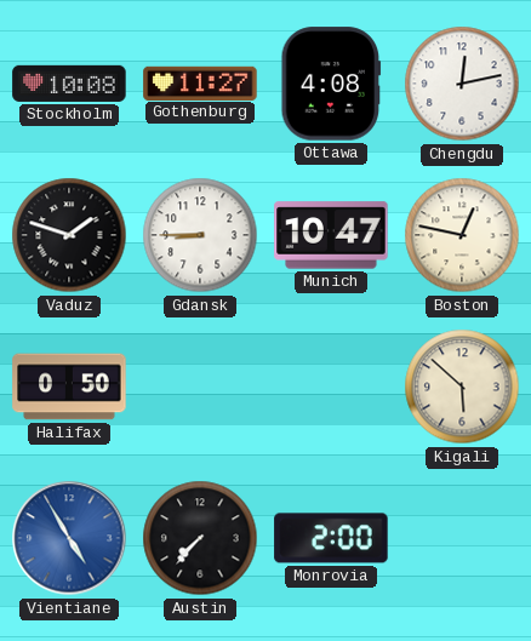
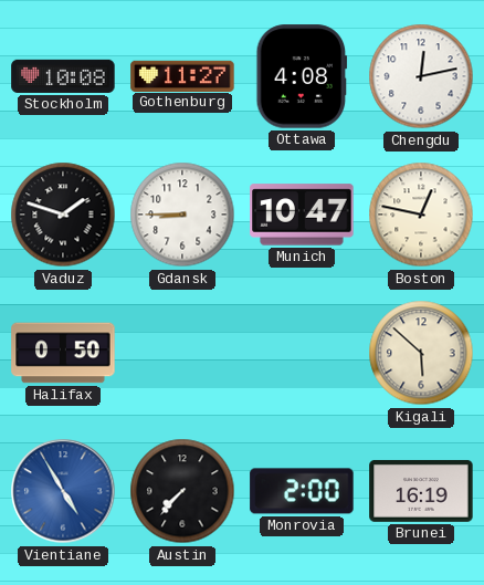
Brunei: none -> 16:19 (421, 491)
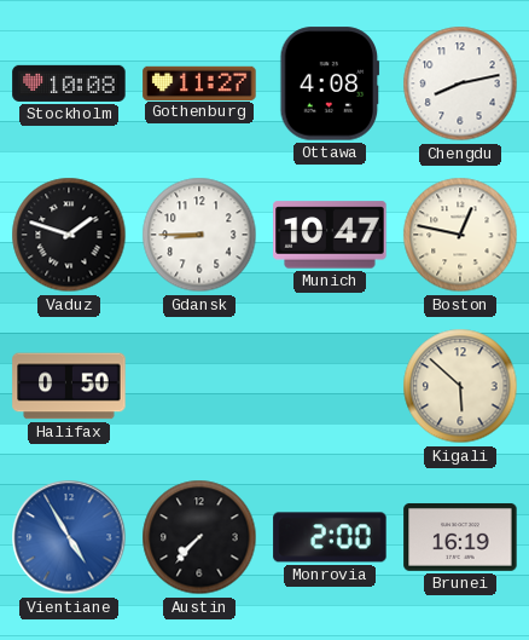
Chengdu: 12:13 -> 8:13 (460, 83)
